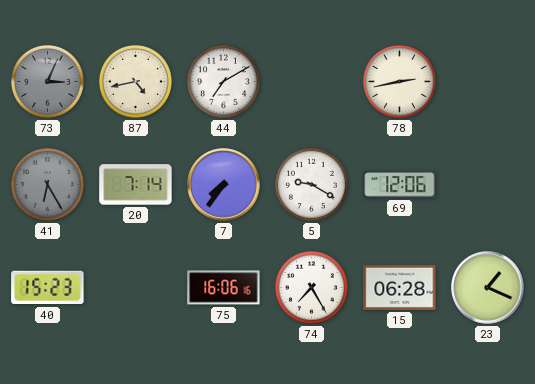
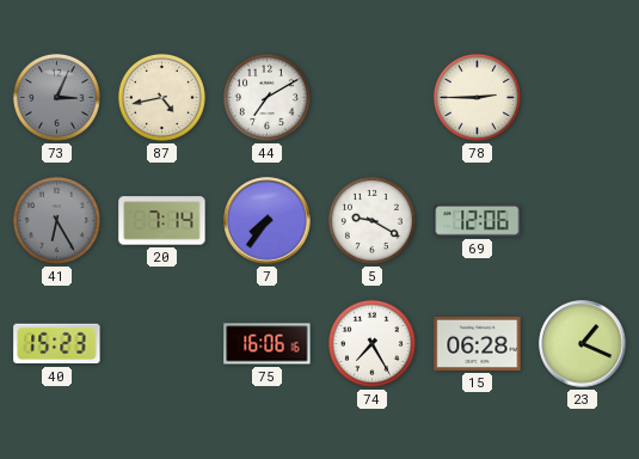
78: 2:43 -> 2:45 (477, 97)
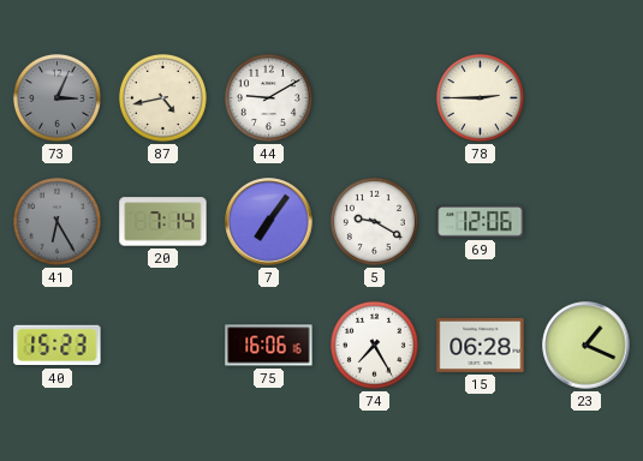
44: 7:10 -> 9:10 (268, 97)
7: 7:36 -> 7:06 (269, 222)
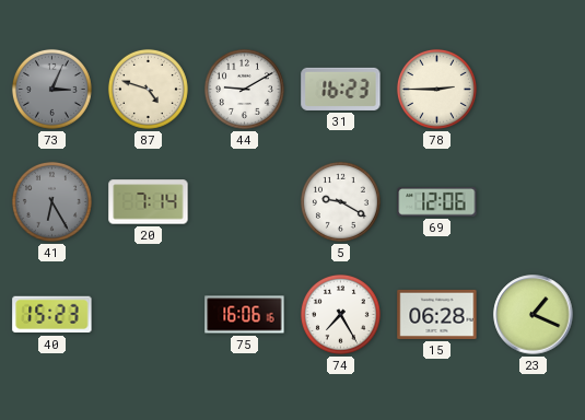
87: 4:43 -> 4:48 (148, 89)
31: none -> 16:23 (341, 89)
7: 7:06 -> none (269, 222)
